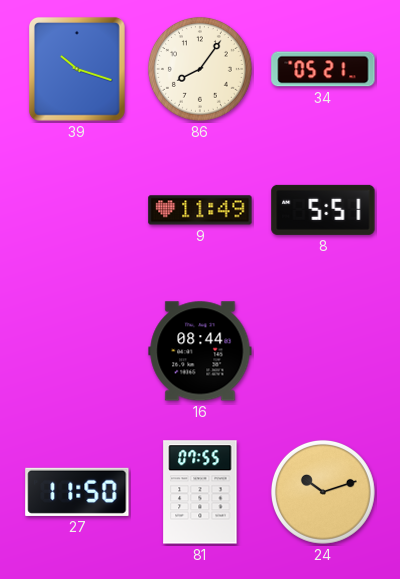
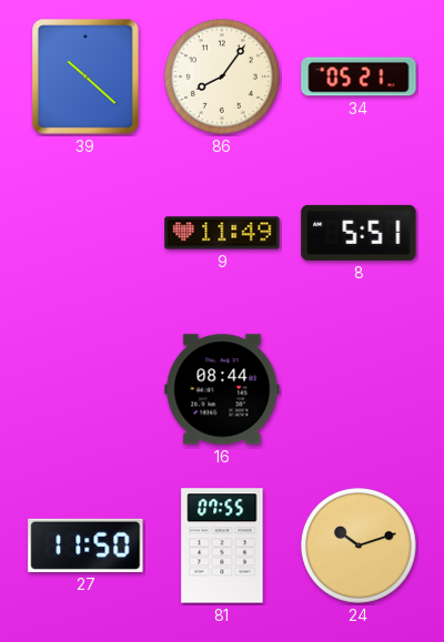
39: 10:18 -> 10:22 (85, 77)
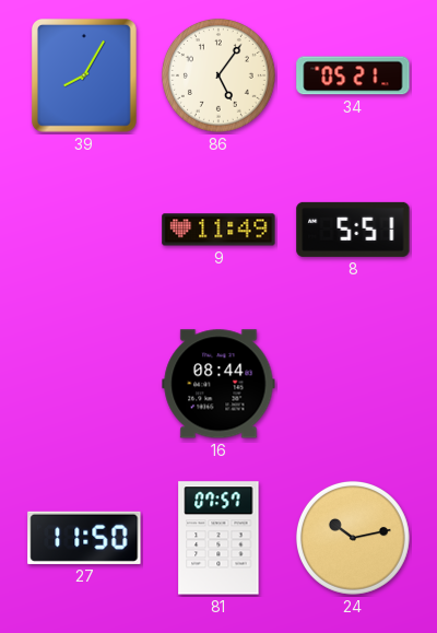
39: 10:22 -> 8:05 (84, 75)
86: 8:06 -> 5:06 (218, 75)
81: 07:55 -> 07:57 (218, 538)
24: 10:12 -> 10:13 (353, 538)
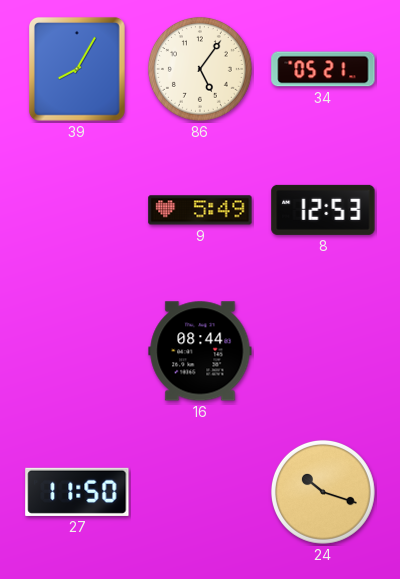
9: 11:49 -> 5:49 (200, 210)
8: 5:51 -> 12:53 (323, 210)
81: 07:57 -> none (218, 538)
24: 10:13 -> 10:18 (323, 492)
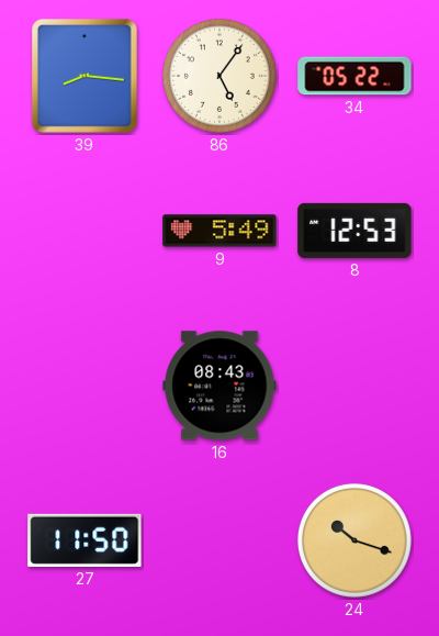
39: 8:05 -> 8:16 (85, 76)
34: 05:21 -> 05:22 (354, 76)
16: 08:44 -> 08:43 (219, 386)
